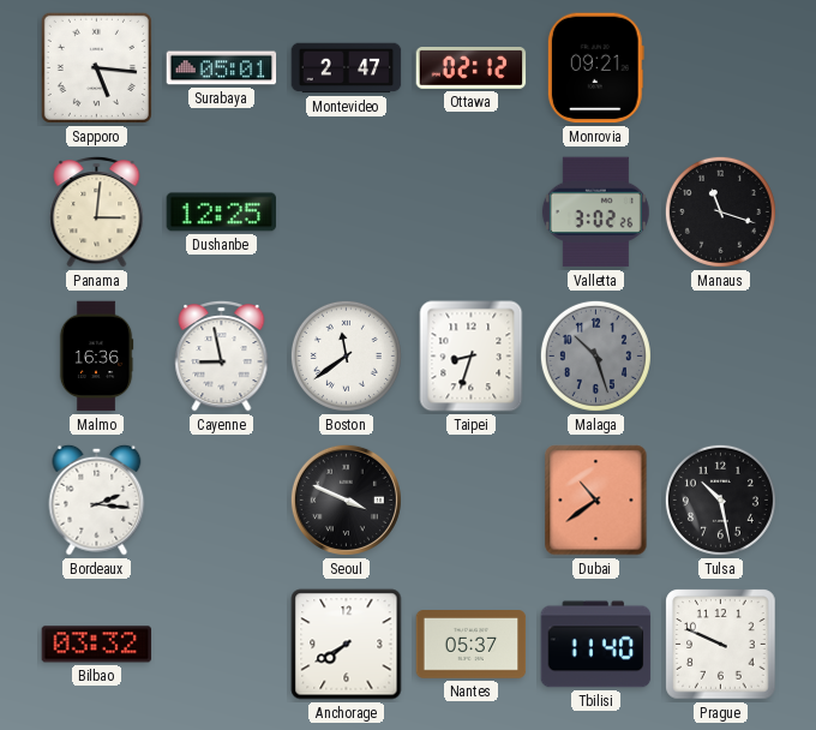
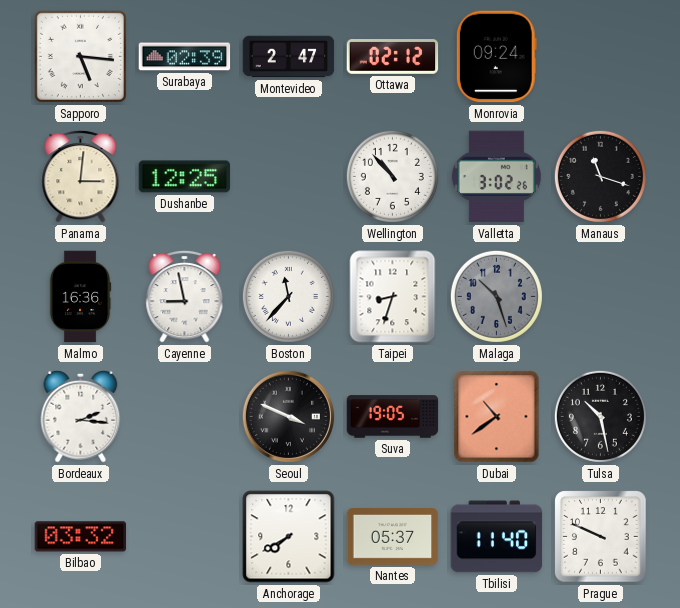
Surabaya: 05:01 -> 02:39 (185, 57)
Monrovia: 09:21 -> 09:24 (496, 57)
Wellington: none -> 10:53 (392, 176)
Boston: 11:39 -> 11:37 (288, 296)
Suva: none -> 19:05 (393, 417)
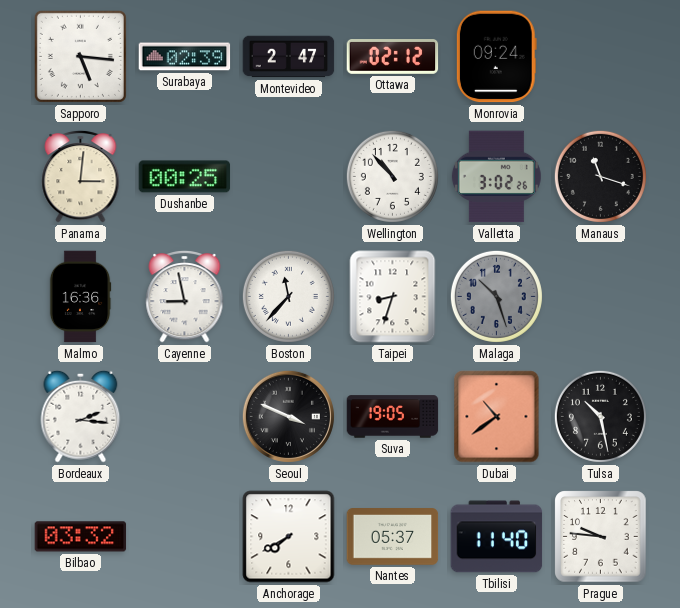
Dushanbe: 12:25 -> 00:25 (185, 177)
Prague: 9:49 -> 9:46 (601, 537)
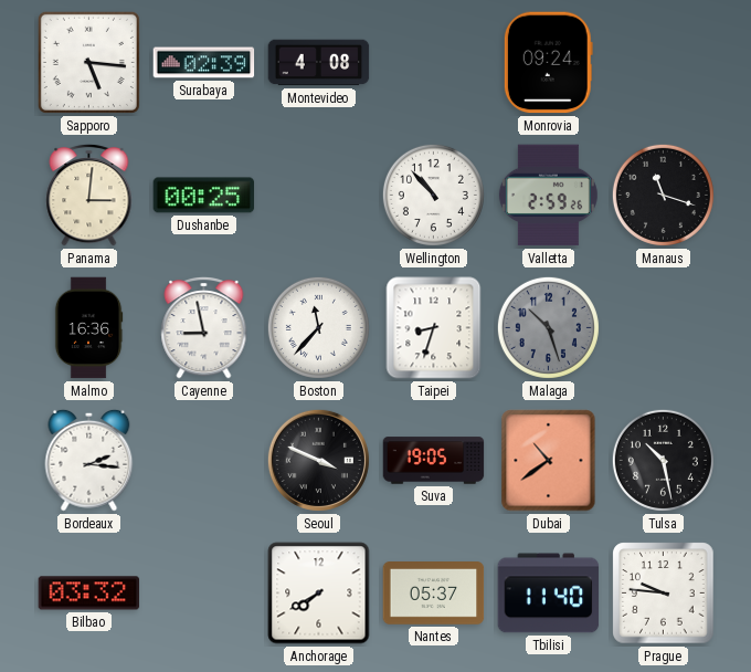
Montevideo: 2:47 -> 4:08 (319, 63)
Ottawa: 02:12 -> none (393, 57)
Valletta: 3:02 -> 2:59 (548, 196)
